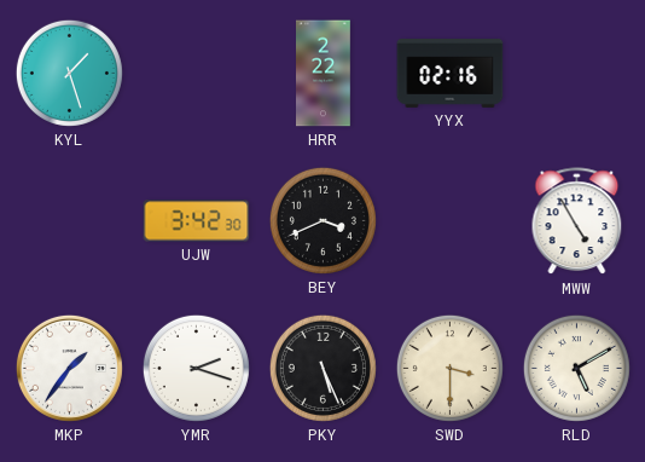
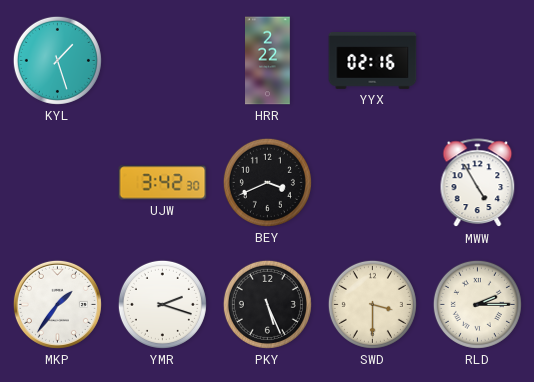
RLD: 5:10 -> 2:15 (477, 304)
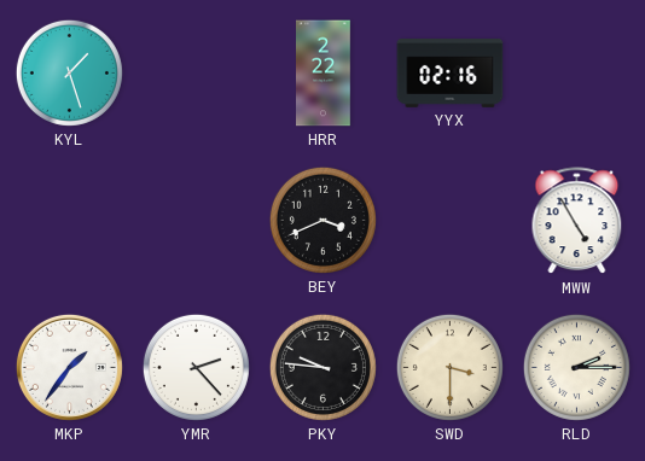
UJW: 3:42 -> none (163, 183)
YMR: 2:18 -> 2:23 (196, 367)
PKY: 5:26 -> 9:46 (322, 367)
